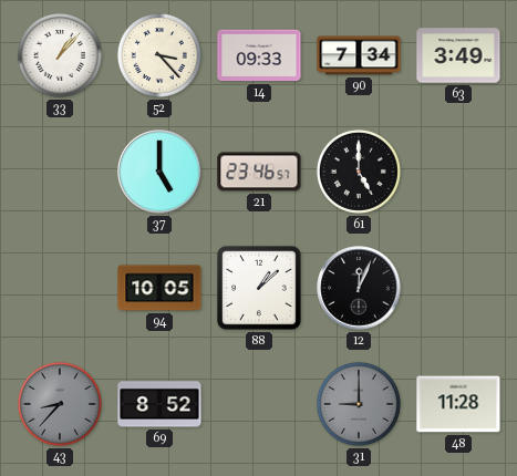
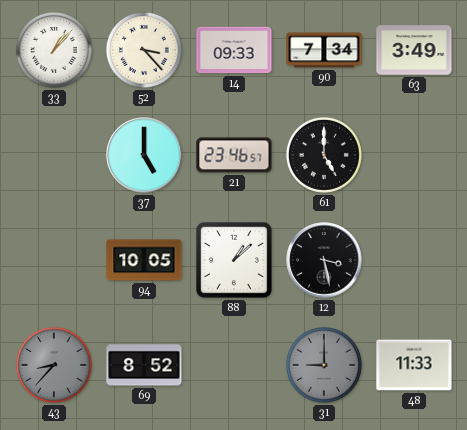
12: 12:04 -> 3:28 (324, 260)
48: 11:28 -> 11:33 (414, 365)
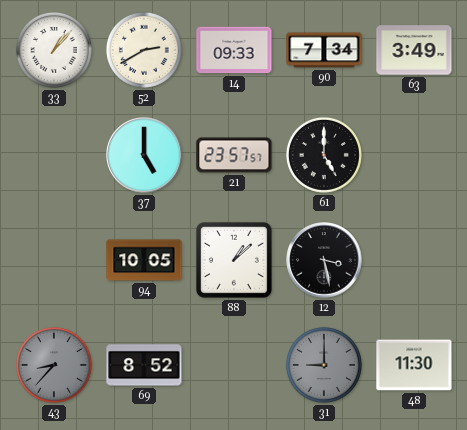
52: 3:23 -> 2:40 (144, 50)
21: 23:46 -> 23:57 (234, 155)
48: 11:33 -> 11:30 (414, 365)
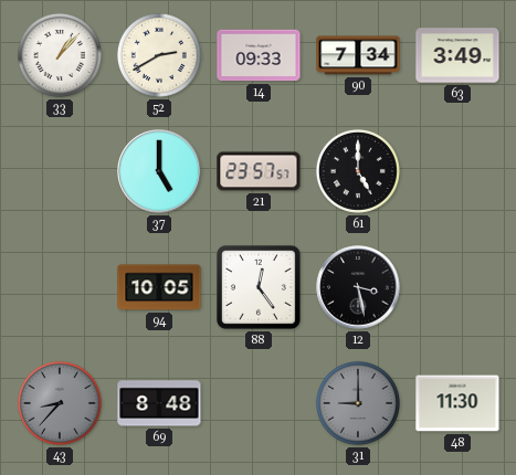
88: 1:08 -> 12:24 (259, 287)
69: 8:52 -> 8:48 (159, 403)
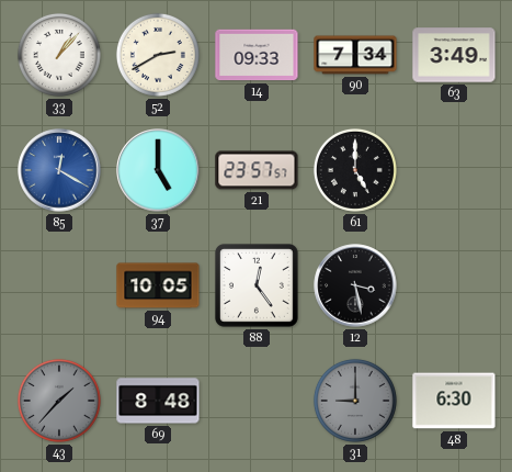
85: none -> 12:20 (59, 170)
43: 8:37 -> 1:37 (59, 401)
48: 11:30 -> 6:30 (454, 401)
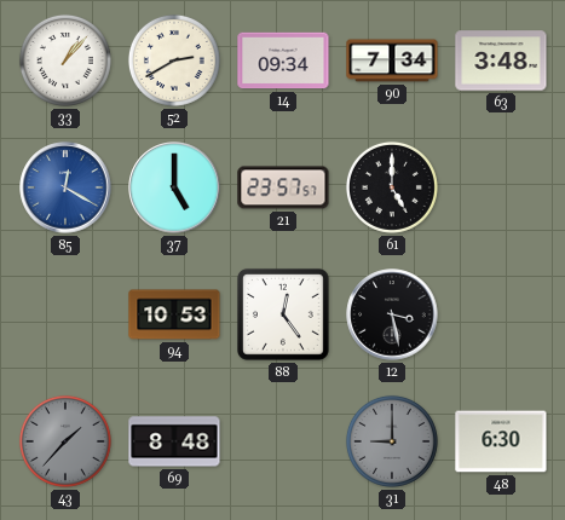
14: 09:33 -> 09:34 (283, 60)
63: 3:49 -> 3:48 (501, 60)
94: 10:05 -> 10:53 (174, 314)
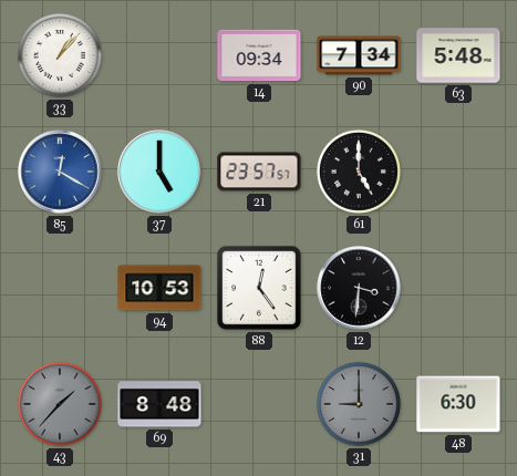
52: 2:40 -> none (174, 60)
63: 3:48 -> 5:48 (458, 55)
12: 3:28 -> 3:31 (359, 288)
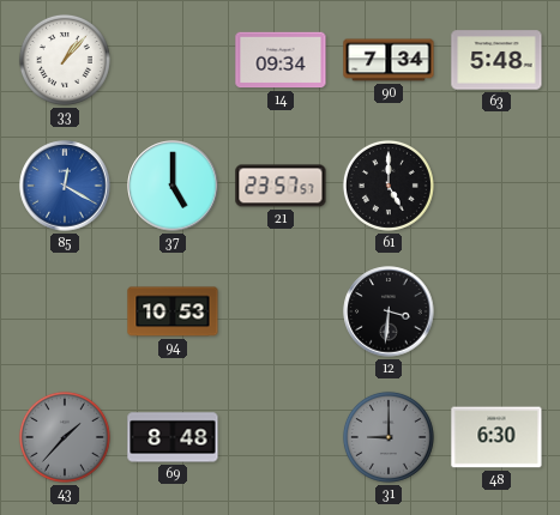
88: 12:24 -> none (259, 288)
